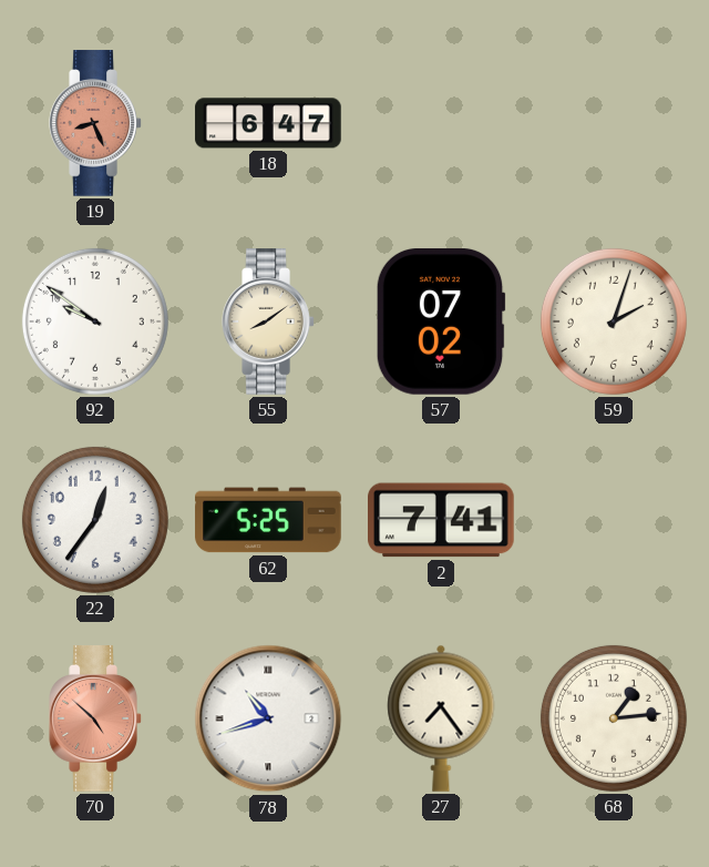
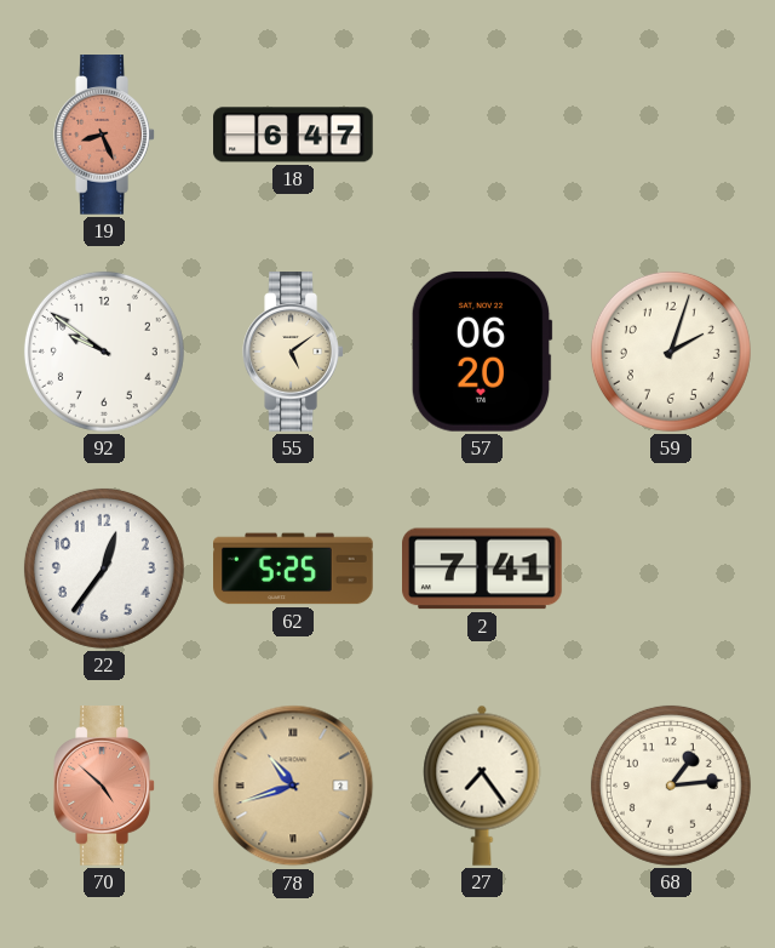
55: 8:09 -> 5:09 (293, 352)
57: 07:02 -> 06:20 (482, 352)
78 dial: white -> champagne (293, 786)
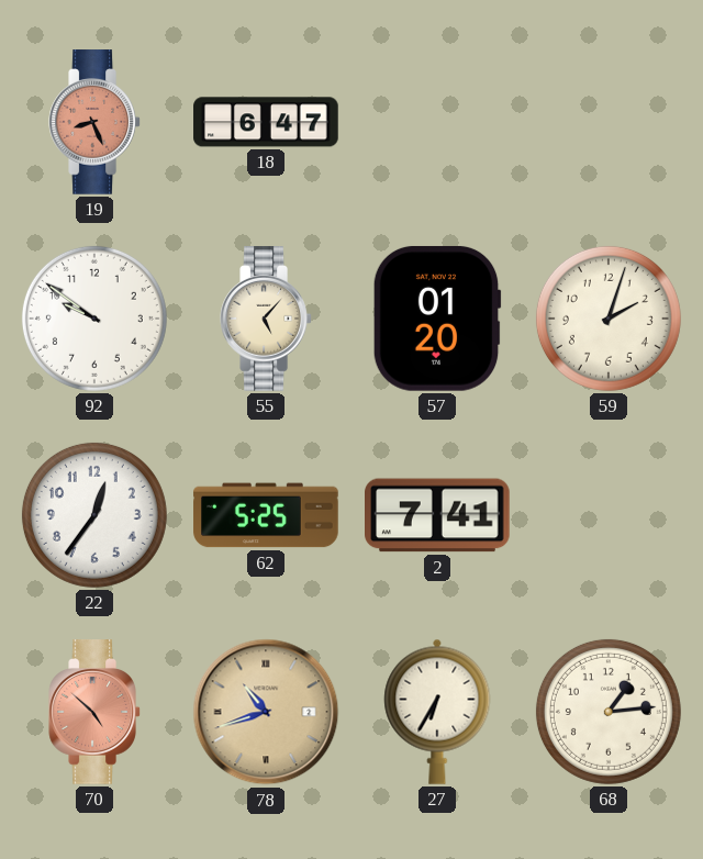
55: 5:09 -> 5:07 (266, 319)
57: 06:20 -> 01:20 (437, 319)
27: 7:24 -> 6:35 (437, 712)
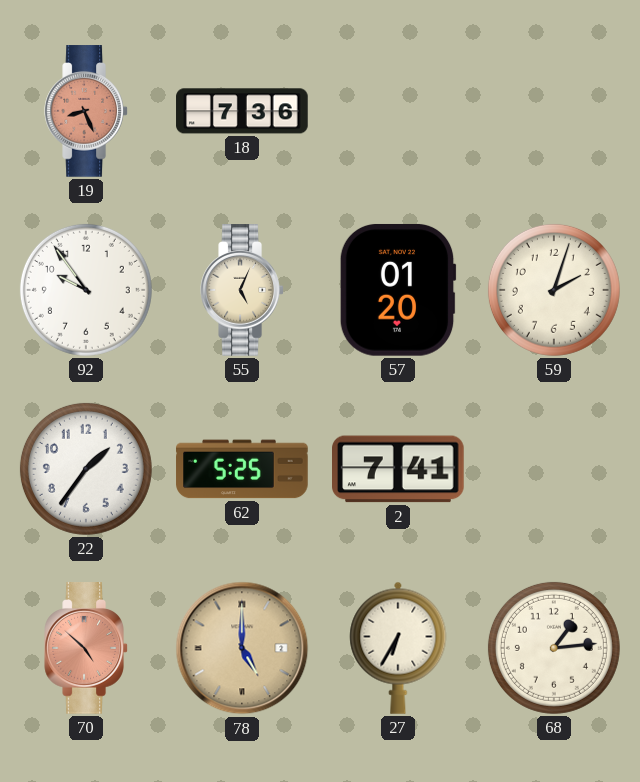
18: 6:47 -> 7:36 (242, 111)
92: 9:51 -> 9:54 (86, 290)
55: 5:07 -> 5:04 (242, 290)
22: 12:36 -> 1:36 (86, 469)
78: 10:42 -> 5:00 (242, 648)
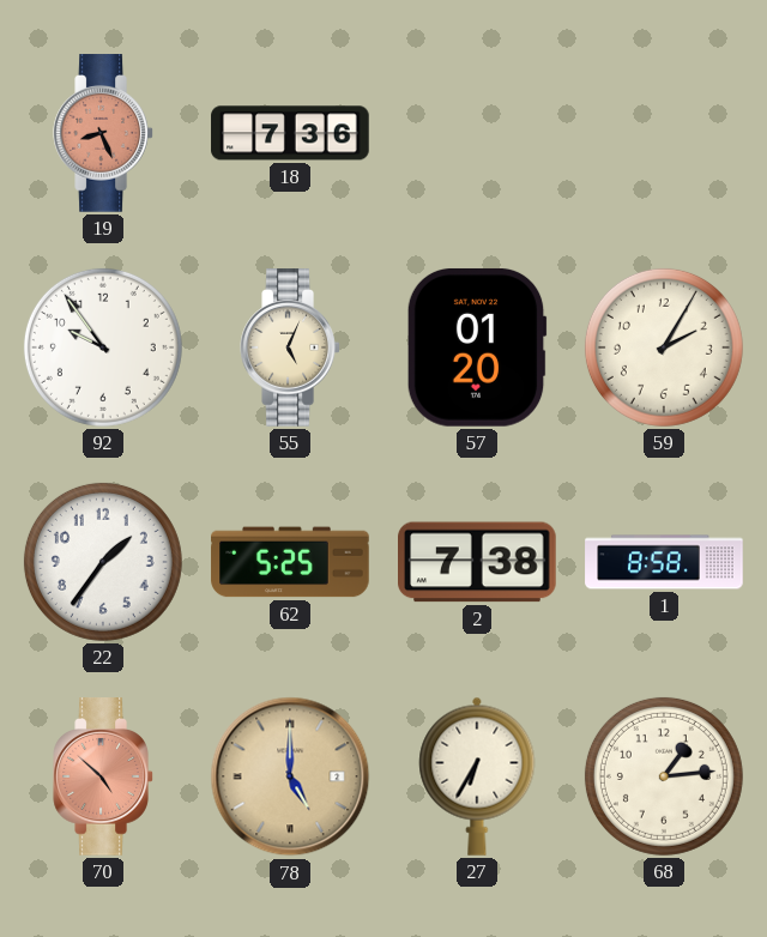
59: 2:03 -> 2:05 (664, 347)
2: 7:41 -> 7:38 (477, 562)
1: none -> 8:58 (664, 562)
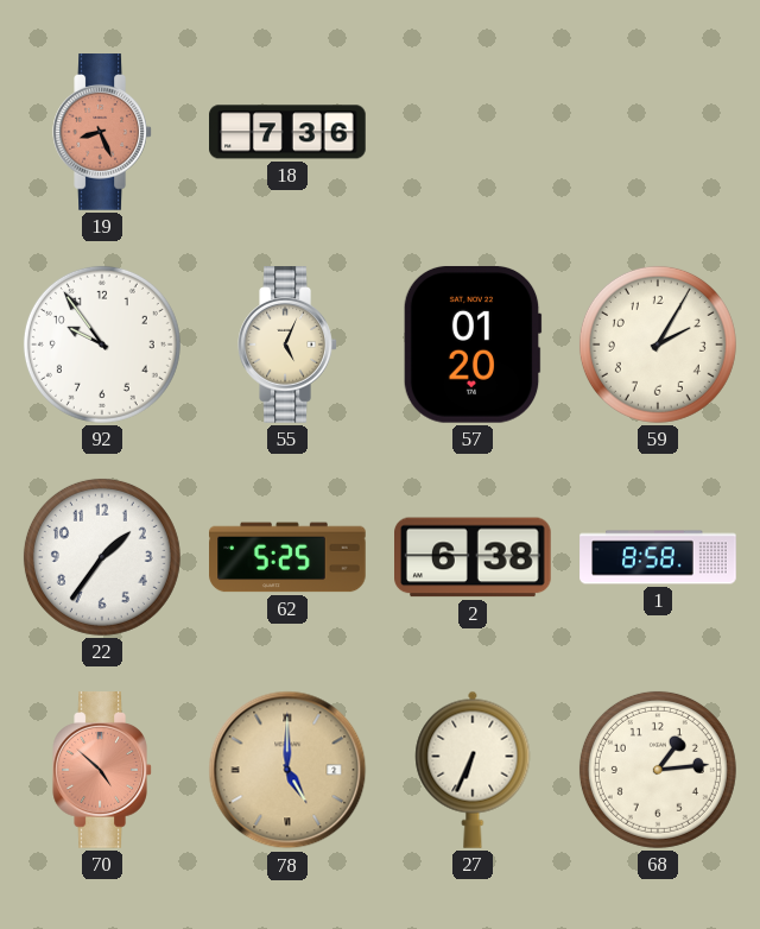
2: 7:38 -> 6:38 (473, 557)
27: 6:35 -> 6:34 (473, 770)
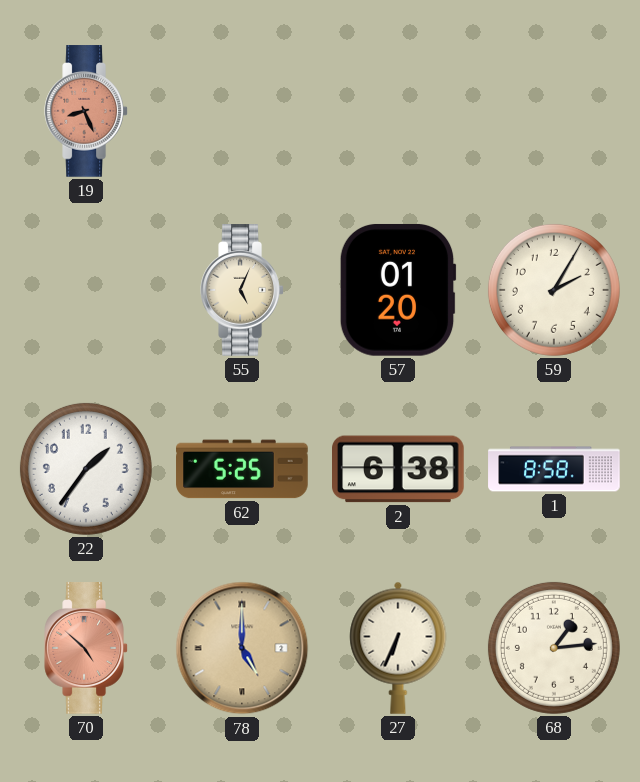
18: 7:36 -> none (287, 132)
92: 9:54 -> none (102, 345)
